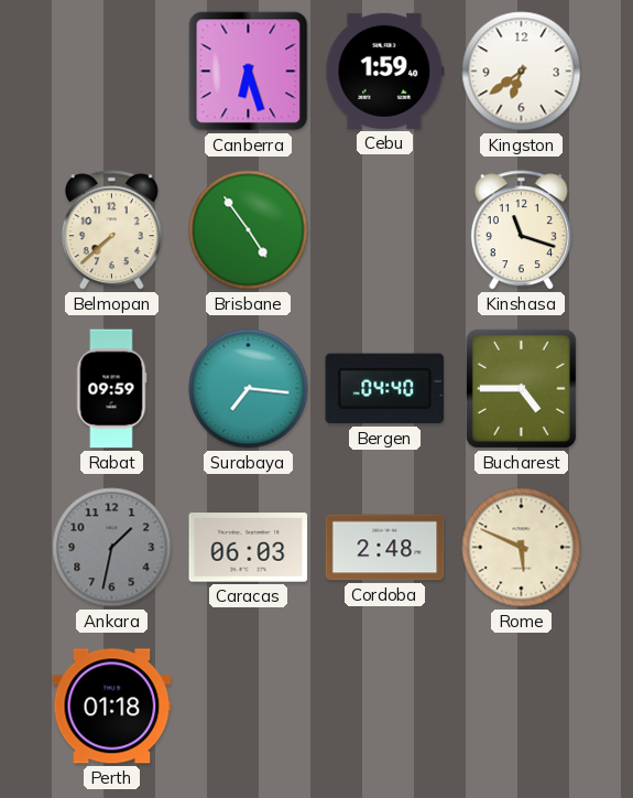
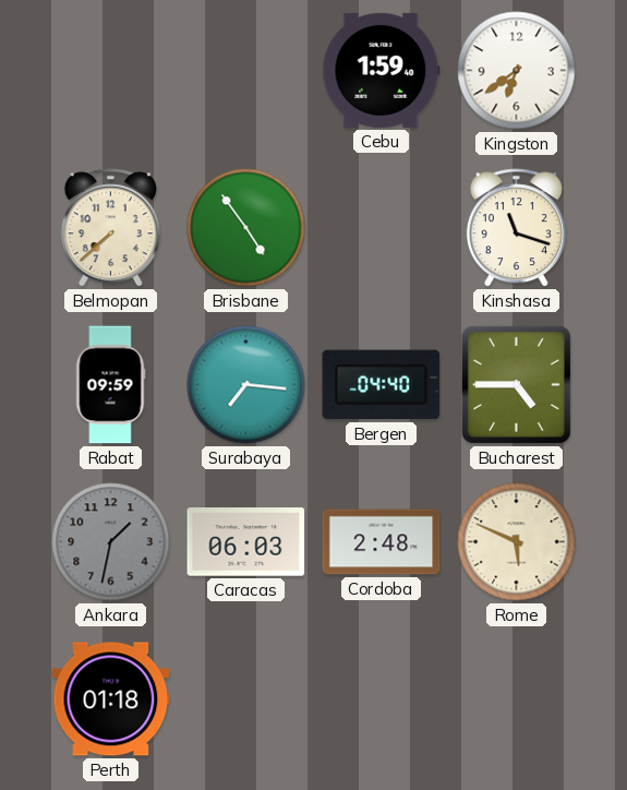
Canberra: 6:27 -> none (249, 72)
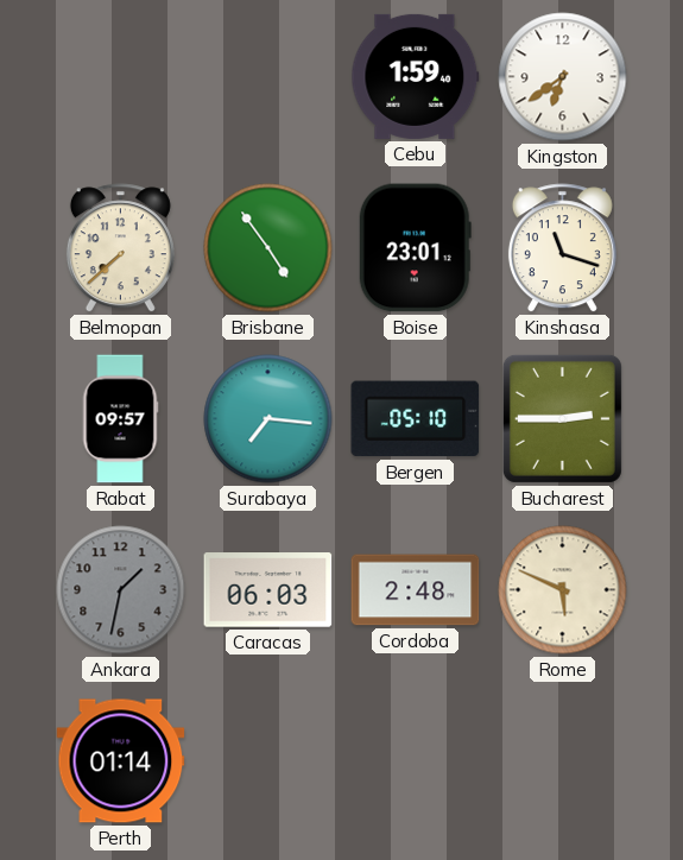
Boise: none -> 23:01 (415, 248)
Rabat: 09:59 -> 09:57 (120, 419)
Bergen: 04:40 -> 05:10 (416, 419)
Bucharest: 4:45 -> 2:45 (562, 418)
Perth: 01:18 -> 01:14 (121, 761)
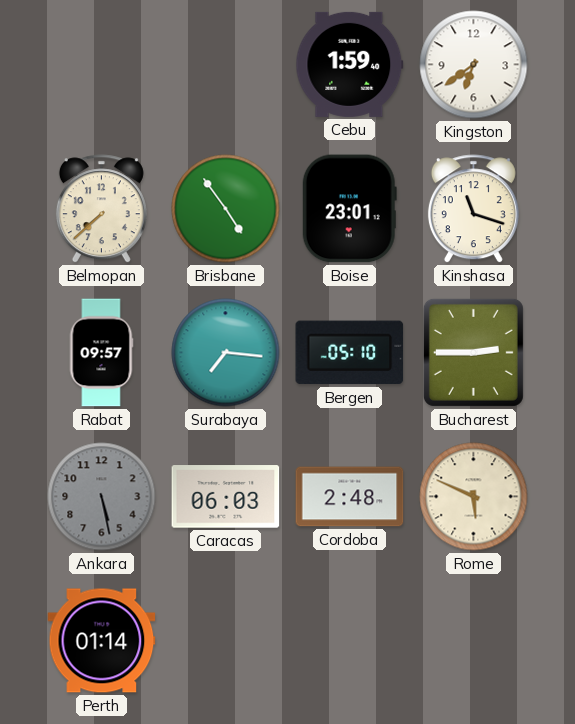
Ankara: 1:32 -> 5:28 (102, 497)
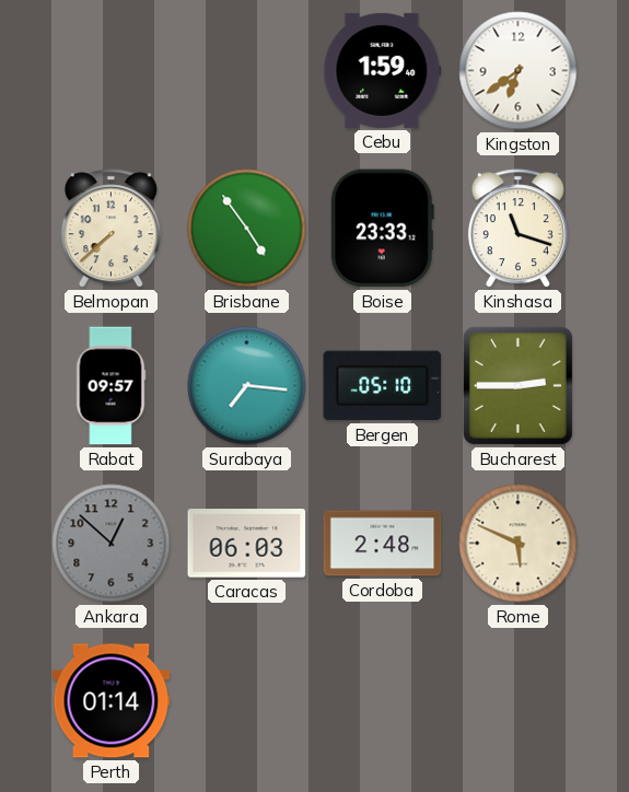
Boise: 23:01 -> 23:33 (382, 229)
Ankara: 5:28 -> 12:52 (112, 544)
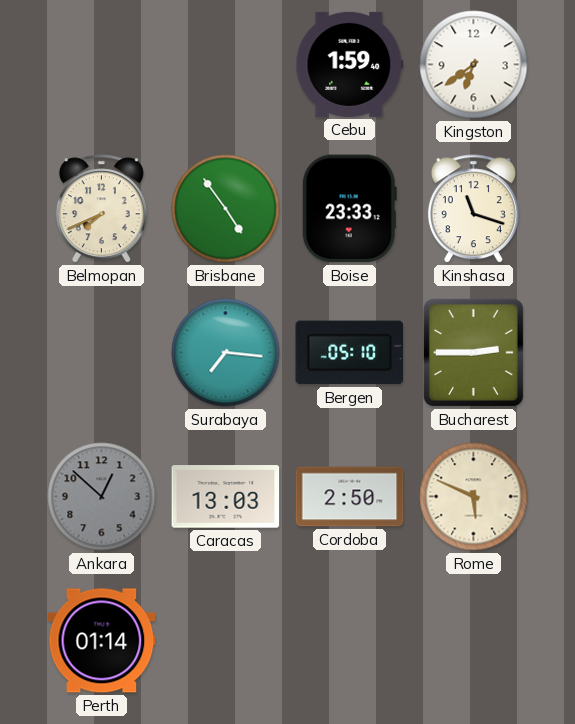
Belmopan: 7:38 -> 7:41 (101, 209)
Rabat: 09:57 -> none (110, 386)
Caracas: 06:03 -> 13:03 (226, 497)
Cordoba: 2:48 -> 2:50 (350, 497)
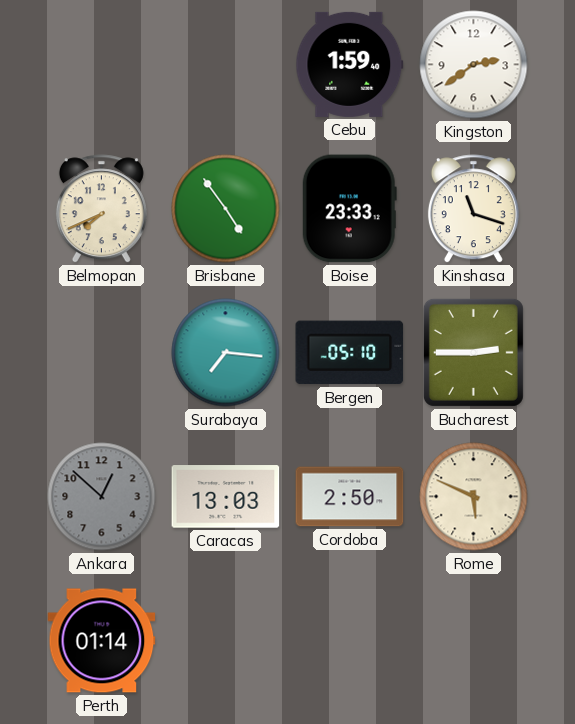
Kingston: 6:39 -> 2:39 (474, 65)
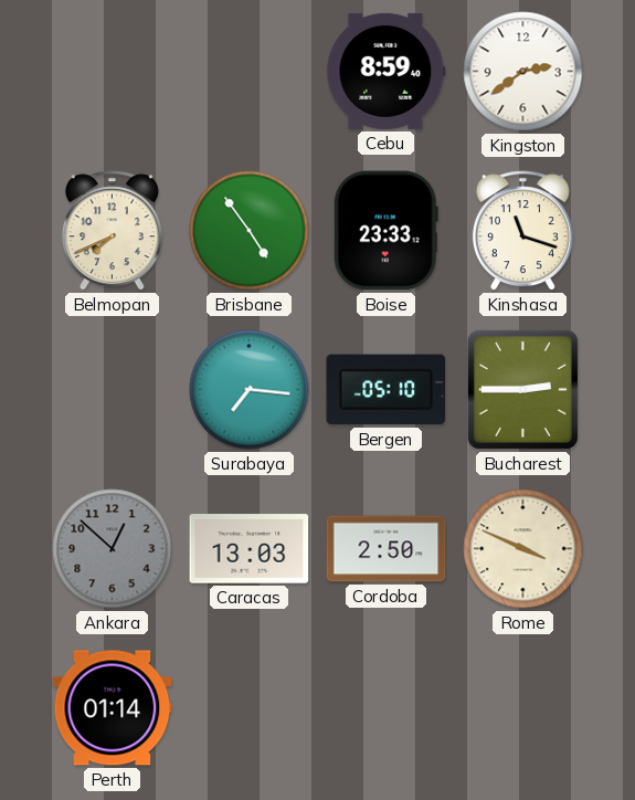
Cebu: 1:59 -> 8:59 (387, 71)
Rome: 5:49 -> 3:49 (523, 549)
